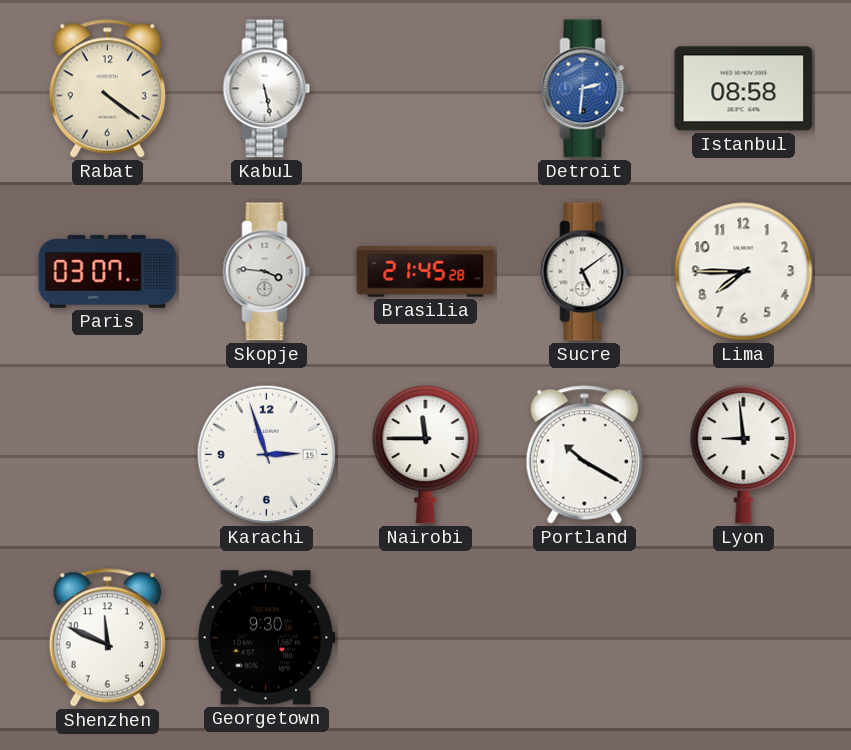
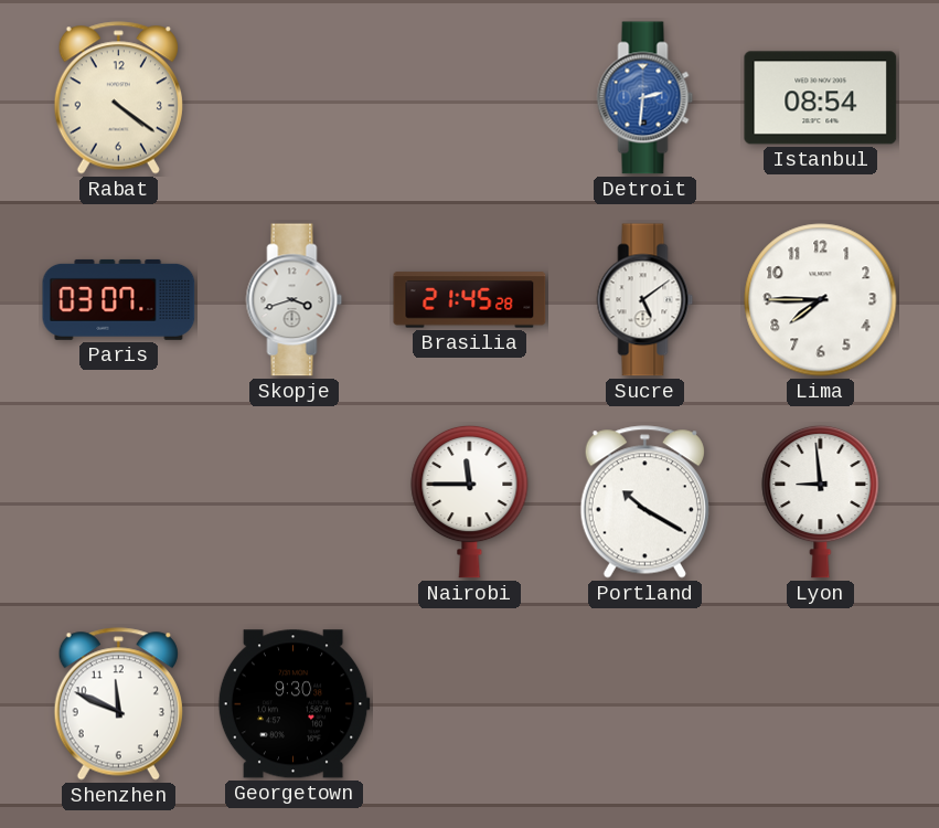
Kabul: 5:28 -> none (267, 89)
Istanbul: 08:58 -> 08:54 (821, 98)
Skopje: 3:46 -> 3:42 (295, 300)
Karachi: 2:57 -> none (267, 455)
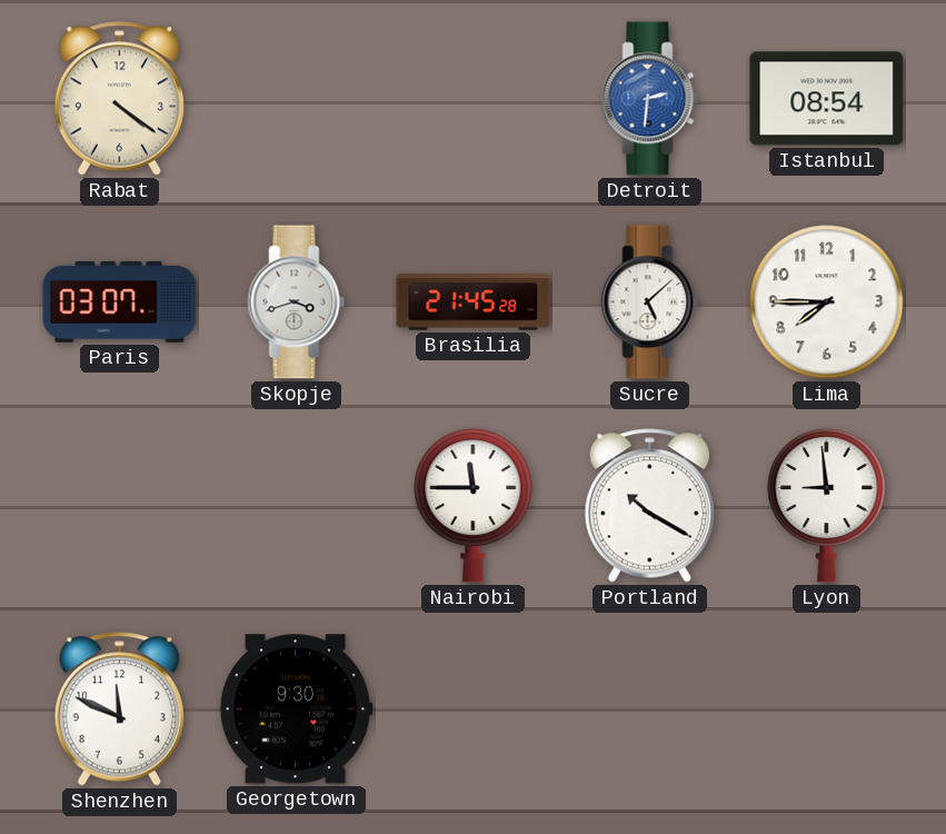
Sucre: 5:09 -> 5:08 (650, 302)
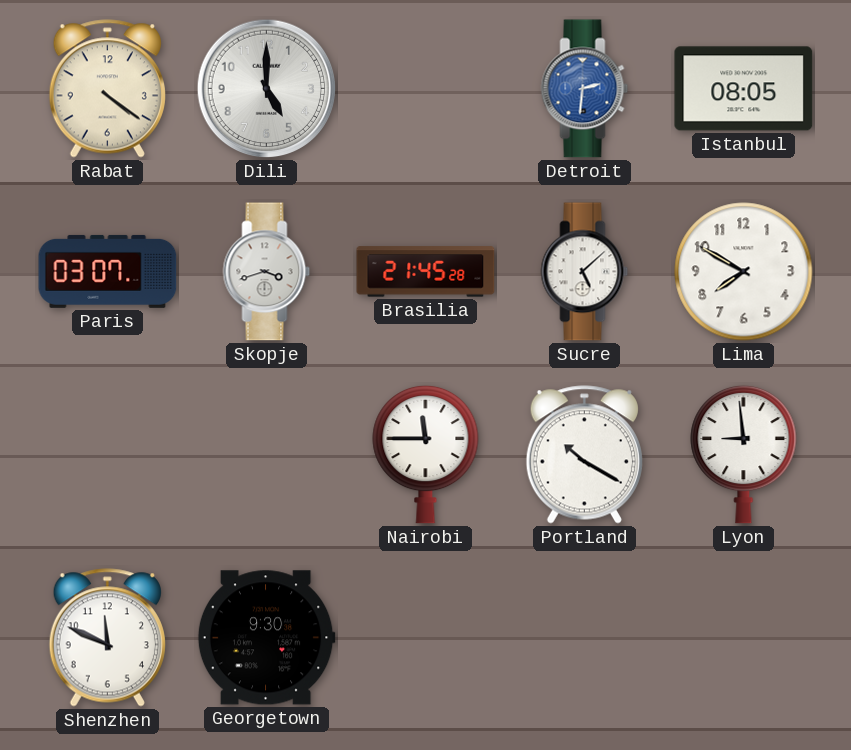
Dili: none -> 5:00 (267, 89)
Istanbul: 08:54 -> 08:05 (744, 89)
Lima: 7:45 -> 7:50 (744, 272)
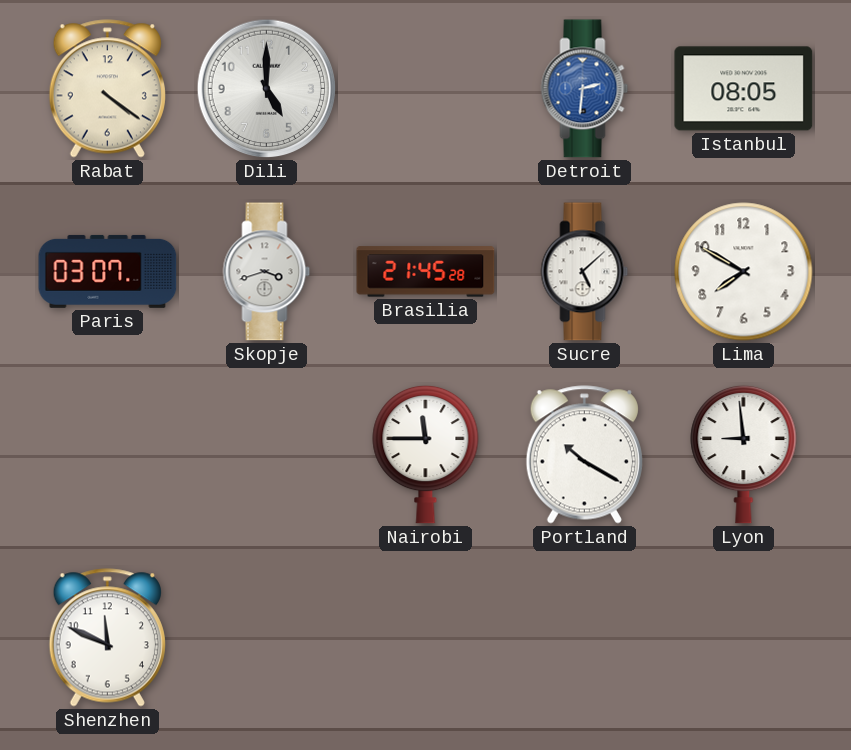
Georgetown: 9:30 -> none (266, 638)
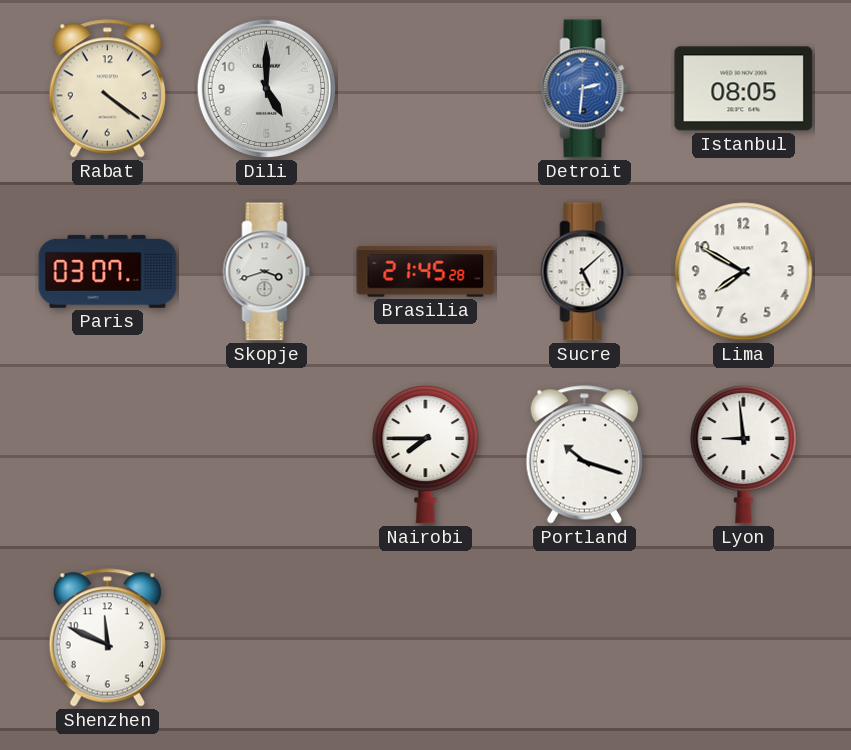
Nairobi: 11:45 -> 7:45 (426, 454)
Portland: 10:20 -> 10:18 (584, 455)
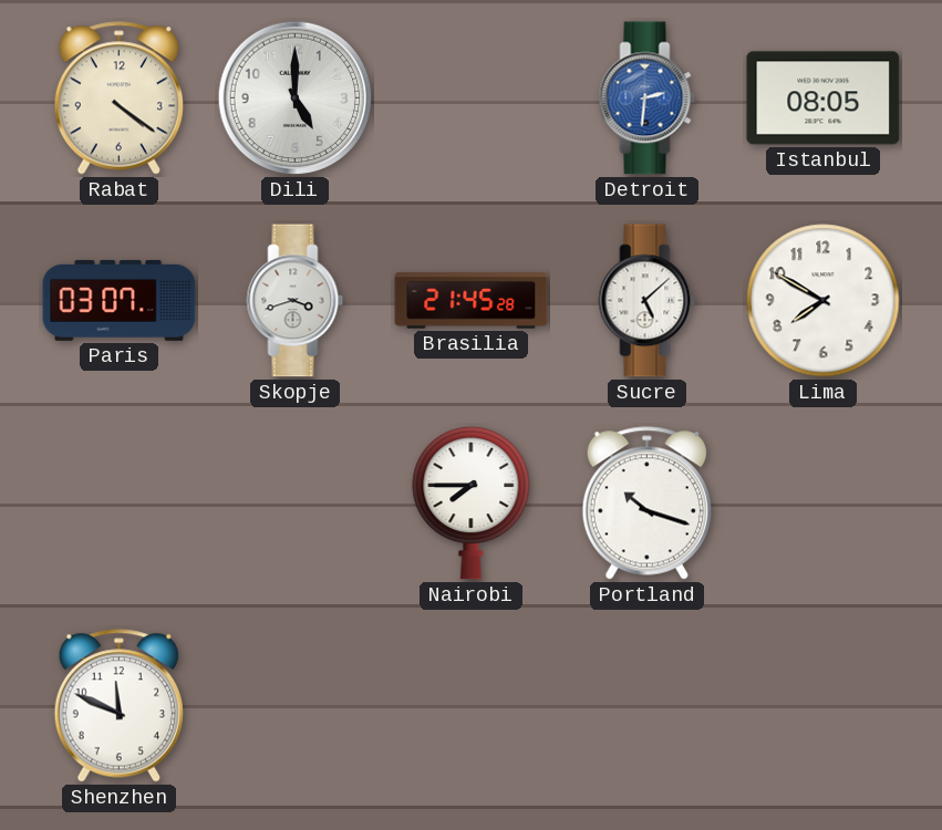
Lyon: 8:59 -> none (744, 454)
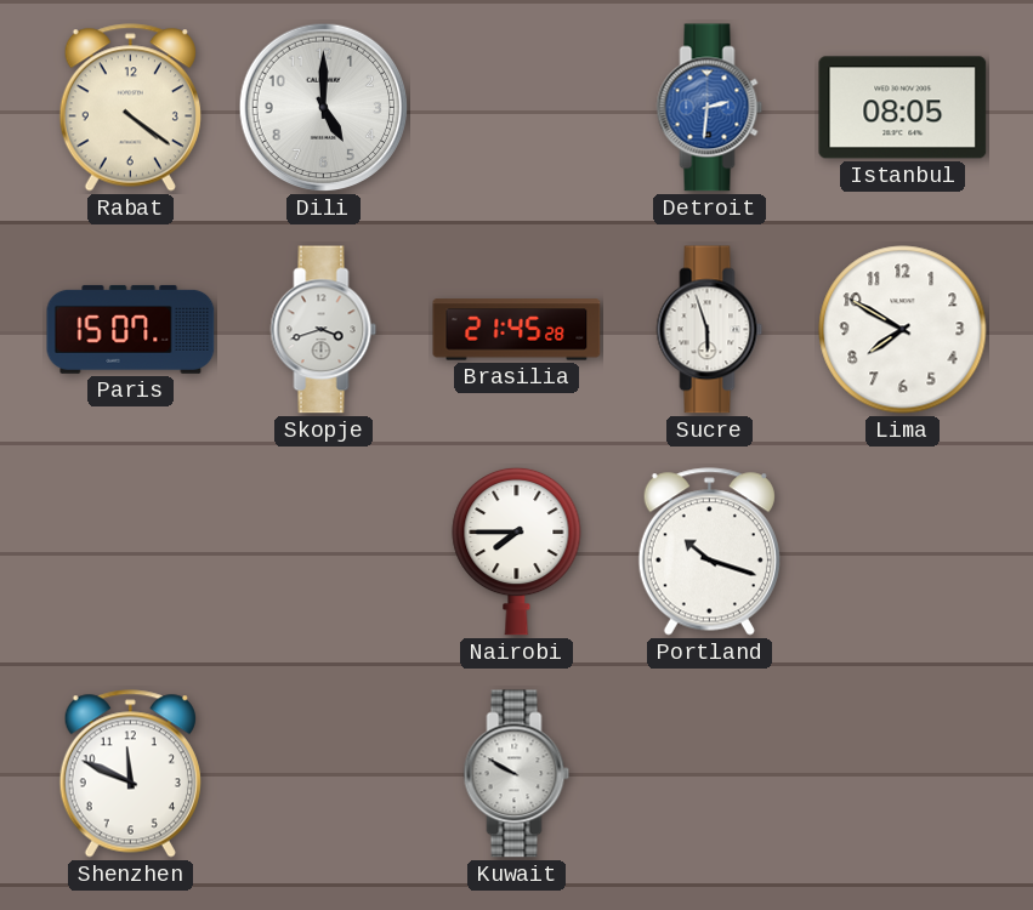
Paris: 03:07 -> 15:07 (131, 329)
Sucre: 5:08 -> 5:57 (710, 330)
Kuwait: none -> 9:50 (517, 774)
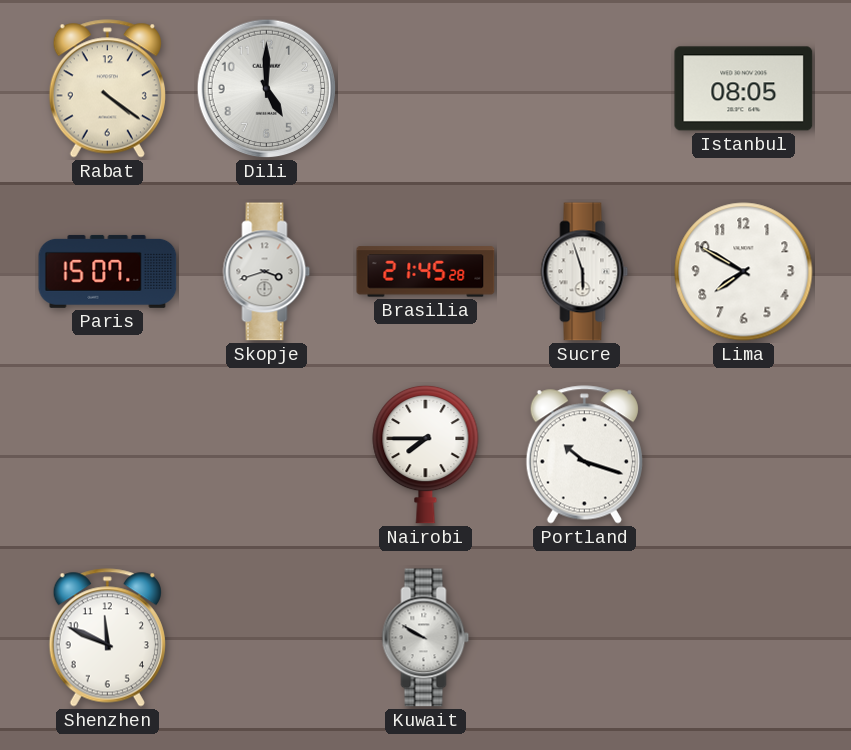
Detroit: 2:31 -> none (710, 108)
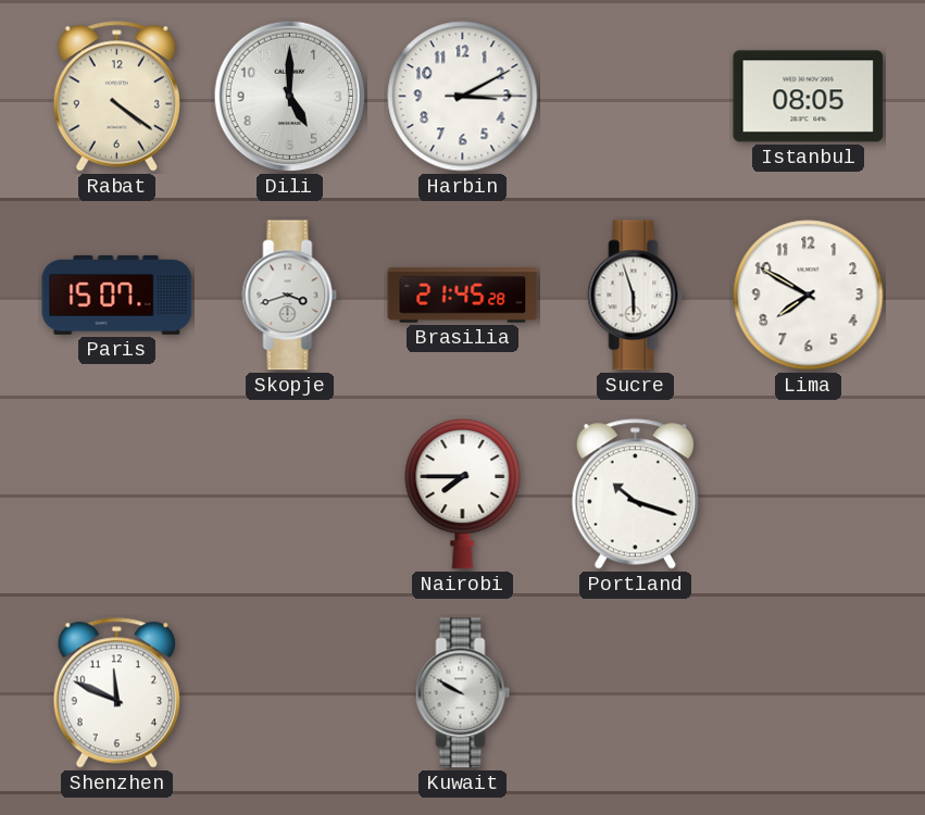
Harbin: none -> 3:10 (463, 97)
